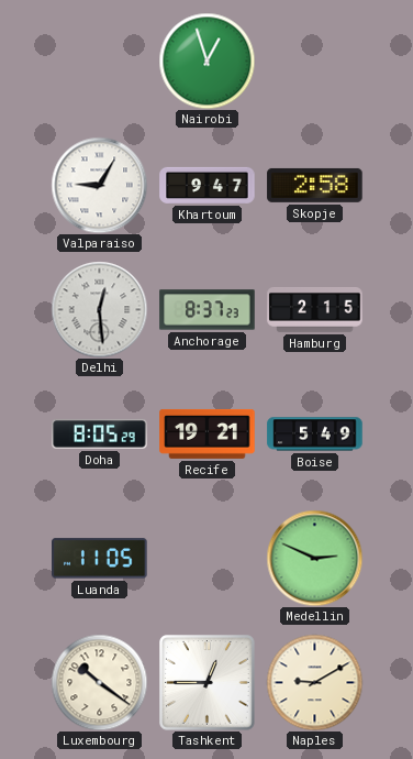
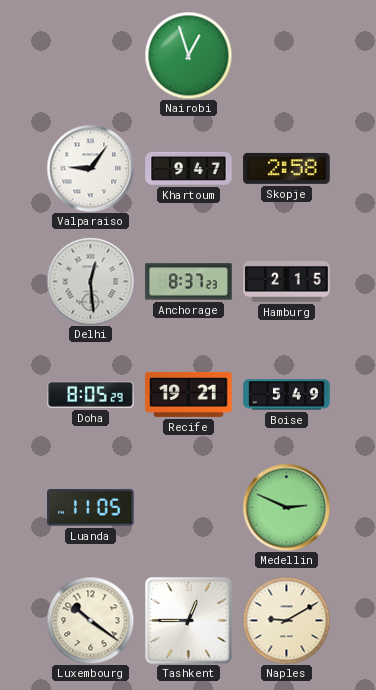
Valparaiso: 9:05 -> 9:06 (90, 168)
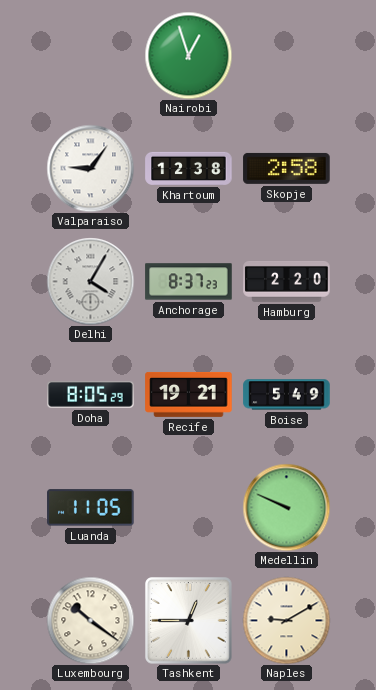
Khartoum: 9:47 -> 12:38 (189, 168)
Delhi: 12:29 -> 4:05 (90, 281)
Hamburg: 2:15 -> 2:20 (287, 282)
Medellin: 2:49 -> 9:49 (286, 507)
